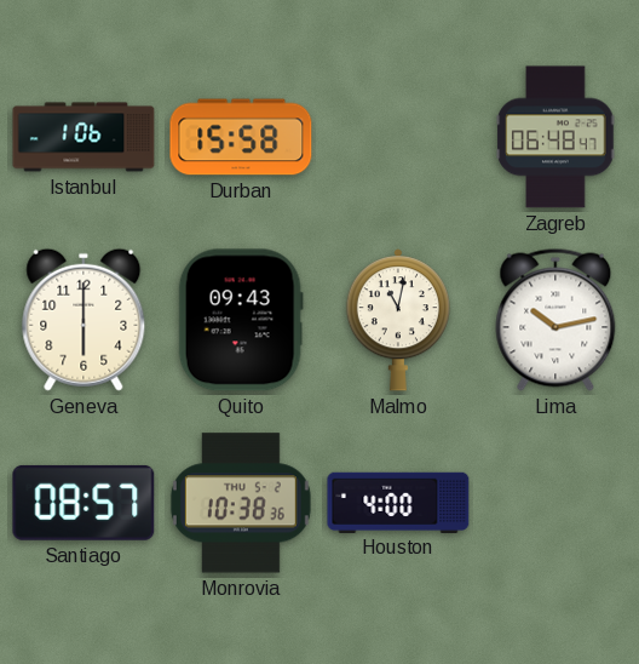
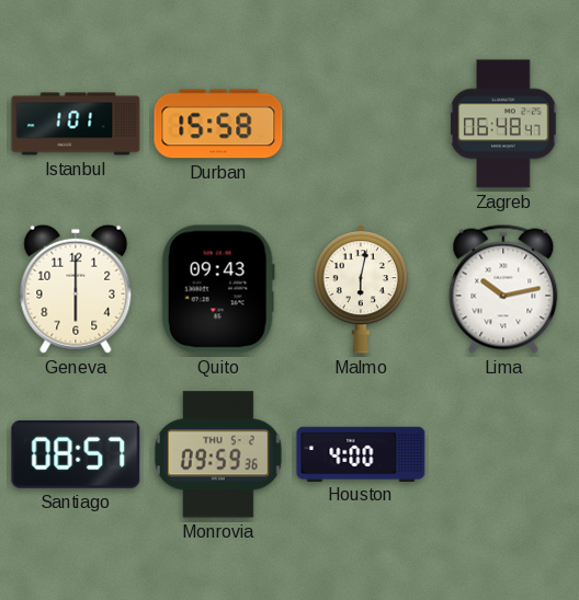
Istanbul: 1:06 -> 1:01 (76, 124)
Malmo: 11:02 -> 6:02 (361, 289)
Monrovia: 10:38 -> 09:59 (218, 454)
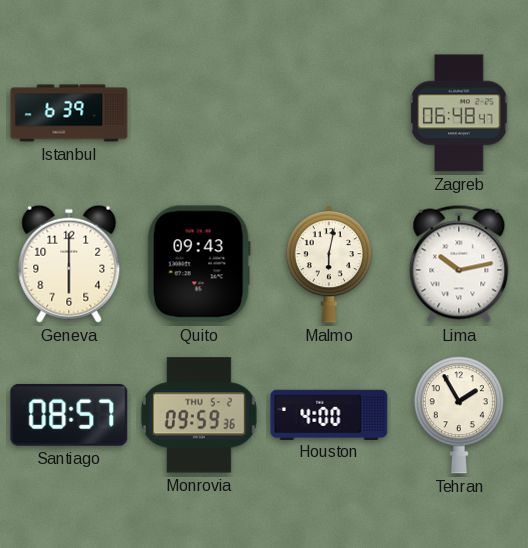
Istanbul: 1:01 -> 6:39 (69, 113)
Durban: 15:58 -> none (218, 124)
Tehran: none -> 1:55 (459, 415)
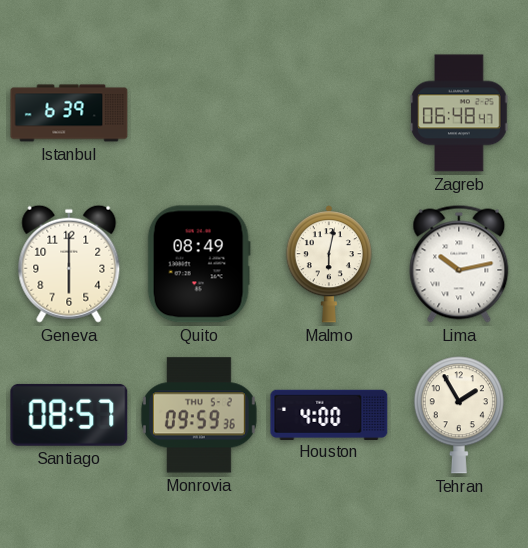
Quito: 09:43 -> 08:49 (199, 264)
